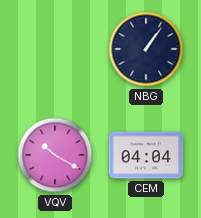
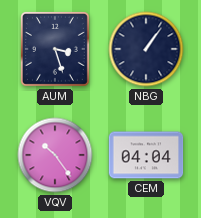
AUM: none -> 3:27 (55, 49)
VQV: 10:20 -> 10:24 (55, 155)
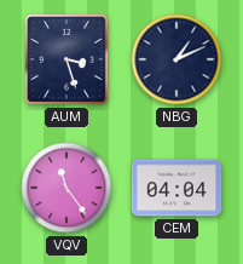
NBG: 1:06 -> 1:11 (177, 59)
VQV: 10:24 -> 11:24 (66, 188)
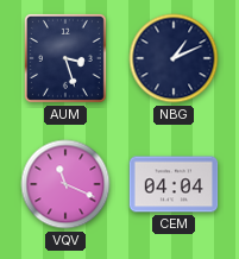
VQV: 11:24 -> 11:19 (65, 184)
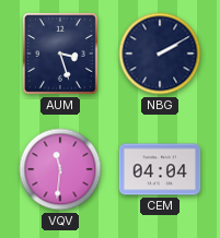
NBG: 1:11 -> 2:10 (160, 53)
VQV: 11:19 -> 11:31 (60, 169)
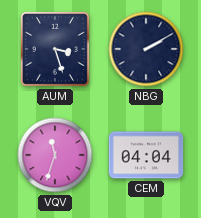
VQV: 11:31 -> 11:33 (55, 155)
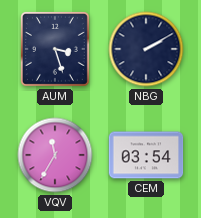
VQV: 11:33 -> 11:35 (55, 155)
CEM: 04:04 -> 03:54 (146, 155)
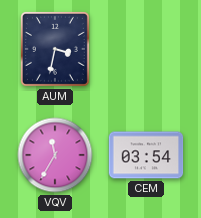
AUM: 3:27 -> 3:32 (55, 49)
NBG: 2:10 -> none (146, 49)
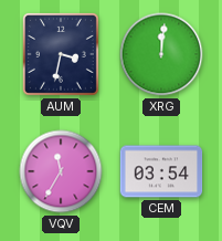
XRG: none -> 12:01 (161, 54)
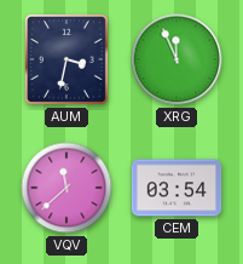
XRG: 12:01 -> 11:56 (177, 59)
VQV: 11:35 -> 11:38 (66, 188)
